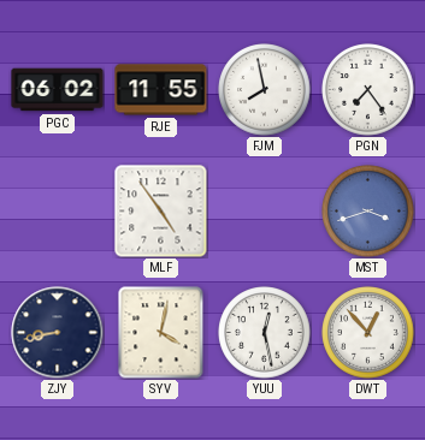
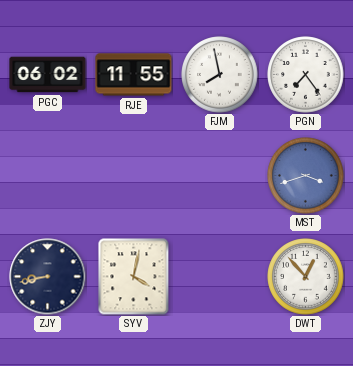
MLF: 4:54 -> none (161, 212)
YUU: 12:28 -> none (265, 333)
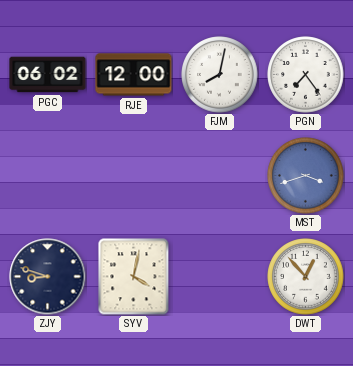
RJE: 11:55 -> 12:00 (134, 75)
FJM: 7:58 -> 8:02 (220, 75)
ZJY: 8:43 -> 8:48 (48, 277)
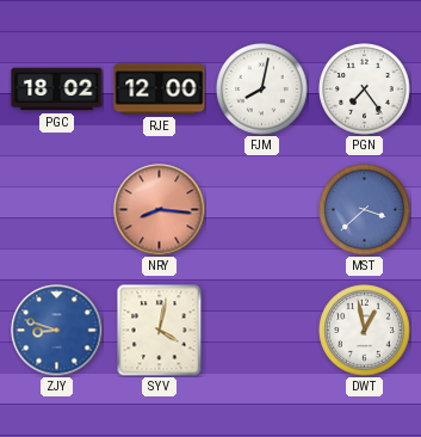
PGC: 06:02 -> 18:02 (57, 90)
NRY: none -> 8:16 (160, 210)
MST: 3:42 -> 3:38 (365, 210)
ZJY dial: navy -> blue (57, 331)
DWT: 12:53 -> 12:58 (365, 331)
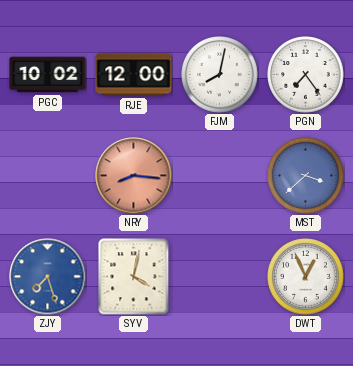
PGC: 18:02 -> 10:02 (48, 75)
ZJY: 8:48 -> 7:27 (48, 277)
DWT: 12:58 -> 12:56 (306, 277)
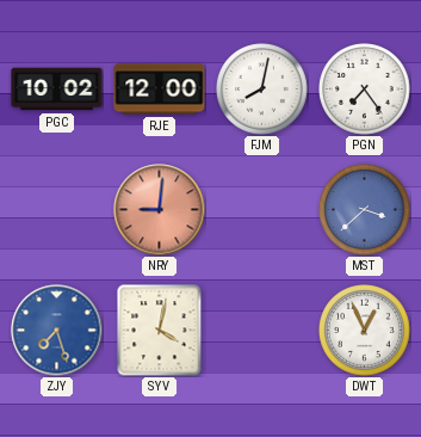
NRY: 8:16 -> 9:01 (160, 210)
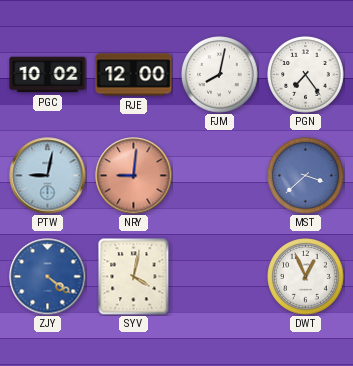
PTW: none -> 9:02 (48, 176)
ZJY: 7:27 -> 4:21 (48, 277)
